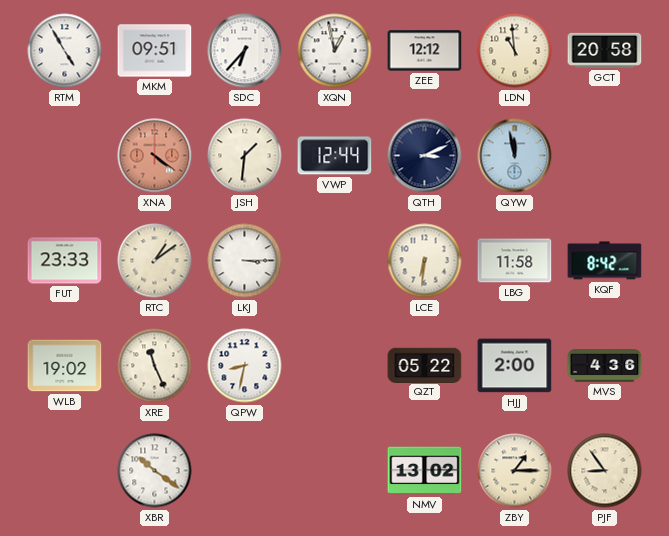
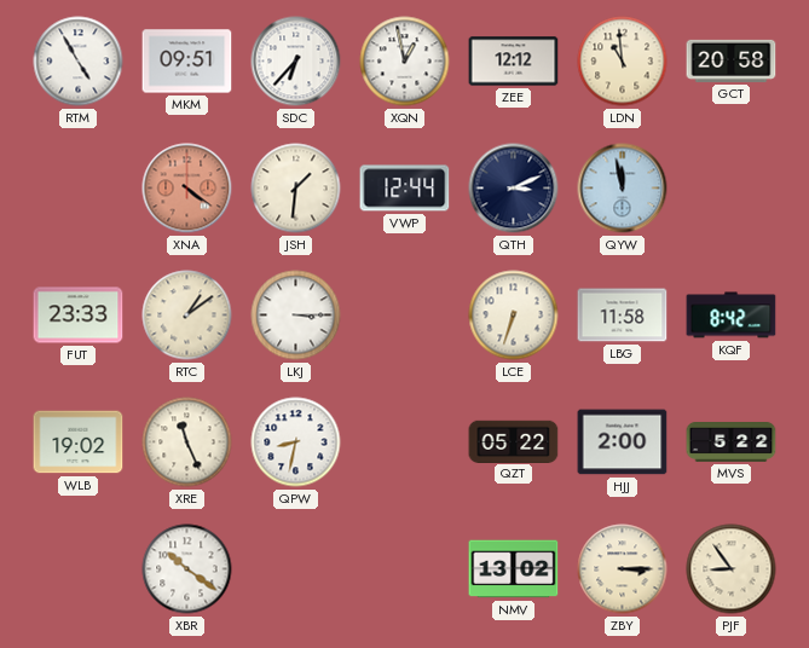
LCE: 6:31 -> 6:33 (514, 316)
MVS: 4:36 -> 5:22 (732, 442)
ZBY: 1:15 -> 3:15 (623, 569)
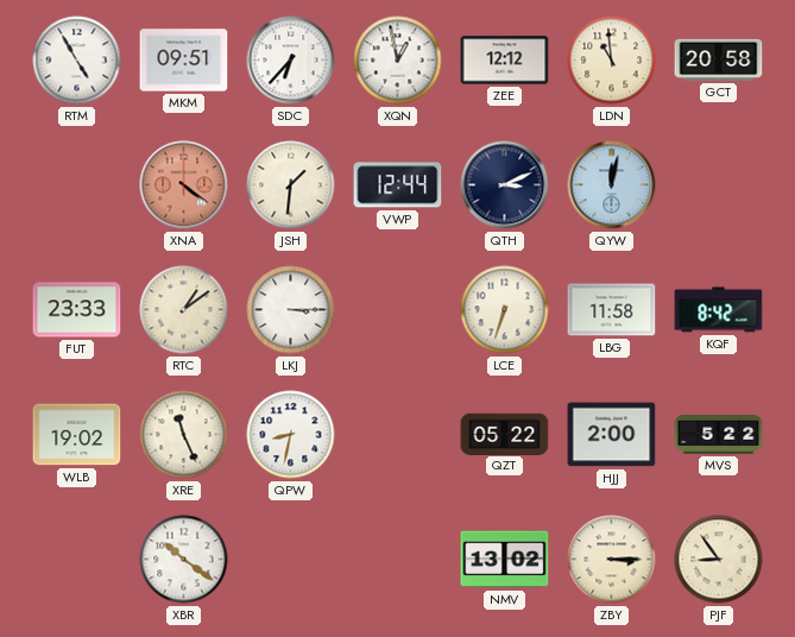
QYW: 11:58 -> 12:02 (612, 185)
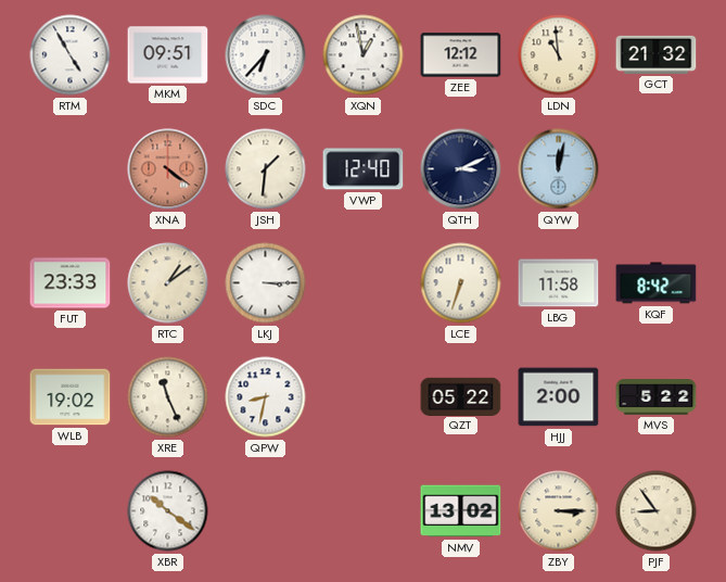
GCT: 20:58 -> 21:32 (657, 54)
VWP: 12:44 -> 12:40 (364, 169)
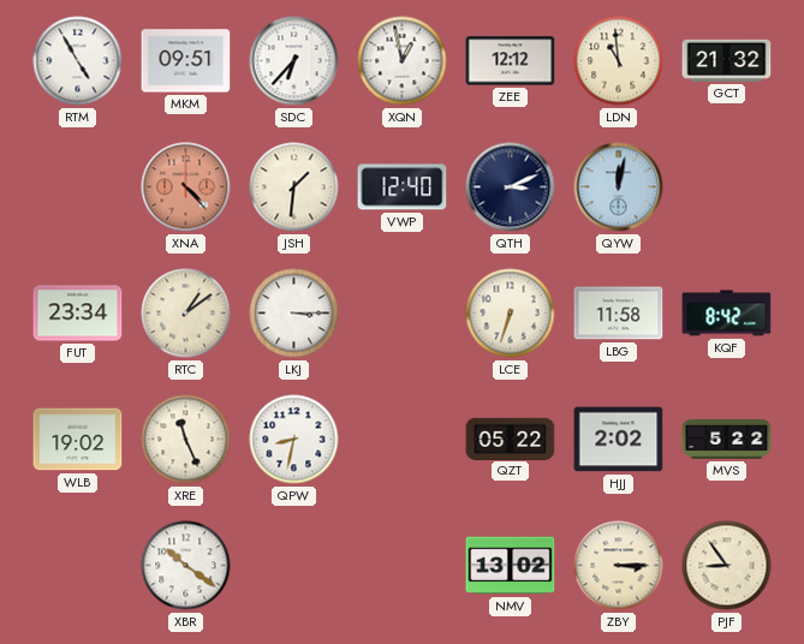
XNA: 4:21 -> 4:23 (186, 187)
FUT: 23:33 -> 23:34 (78, 314)
HJJ: 2:00 -> 2:02 (619, 440)
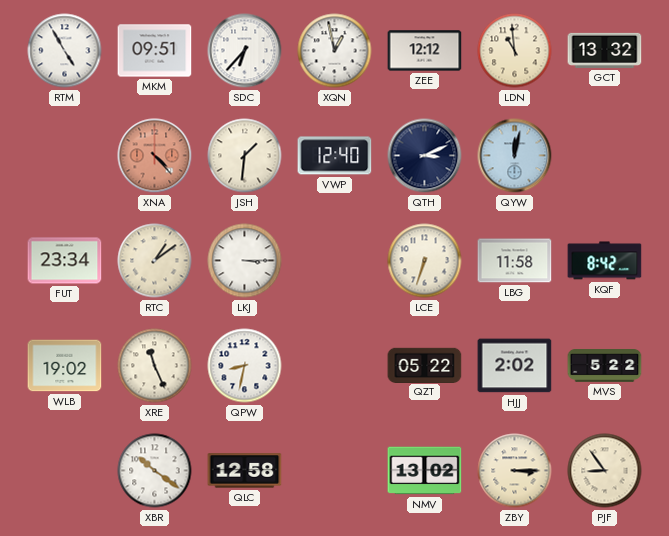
GCT: 21:32 -> 13:32 (605, 50)
QLC: none -> 12:58 (245, 471)
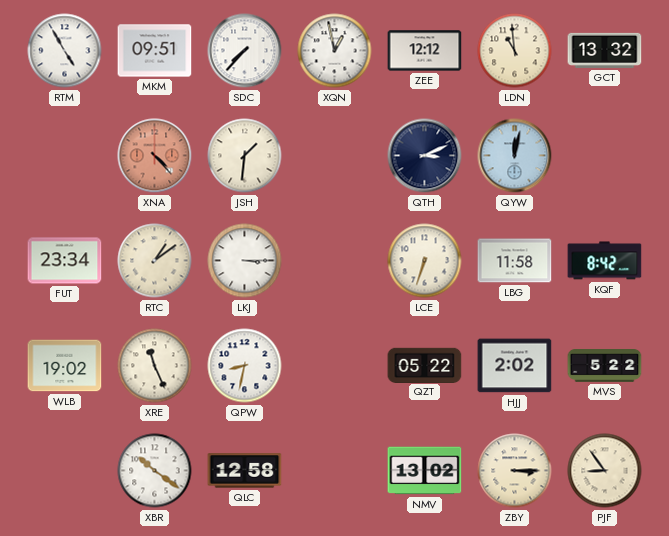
SDC: 6:37 -> 7:37 (245, 51)
VWP: 12:40 -> none (335, 156)
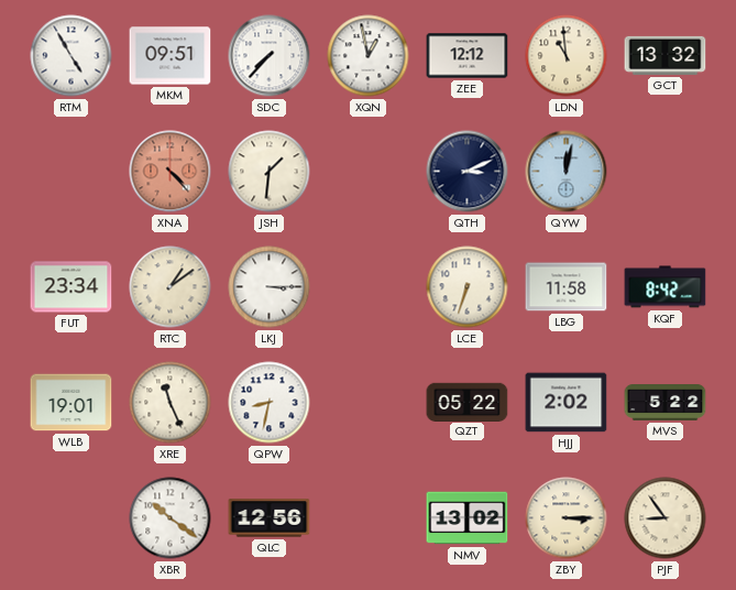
WLB: 19:02 -> 19:01 (72, 403)
QLC: 12:58 -> 12:56 (270, 518)
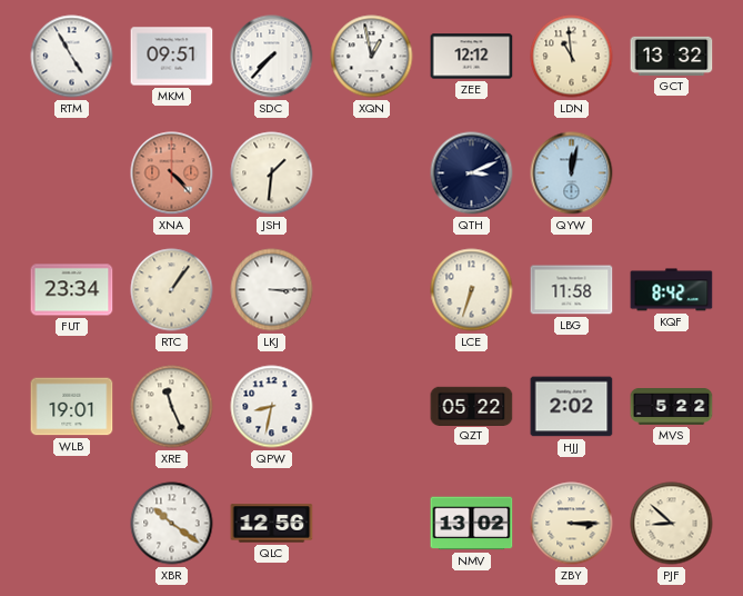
RTC: 1:09 -> 1:06 (172, 290)
PJF: 8:54 -> 8:52 (672, 524)
